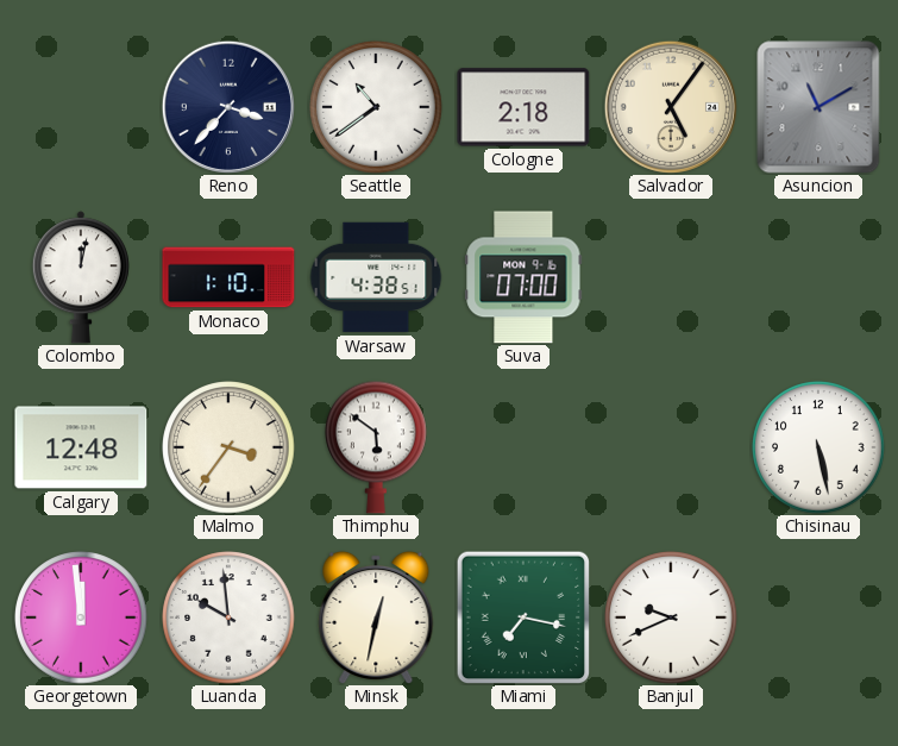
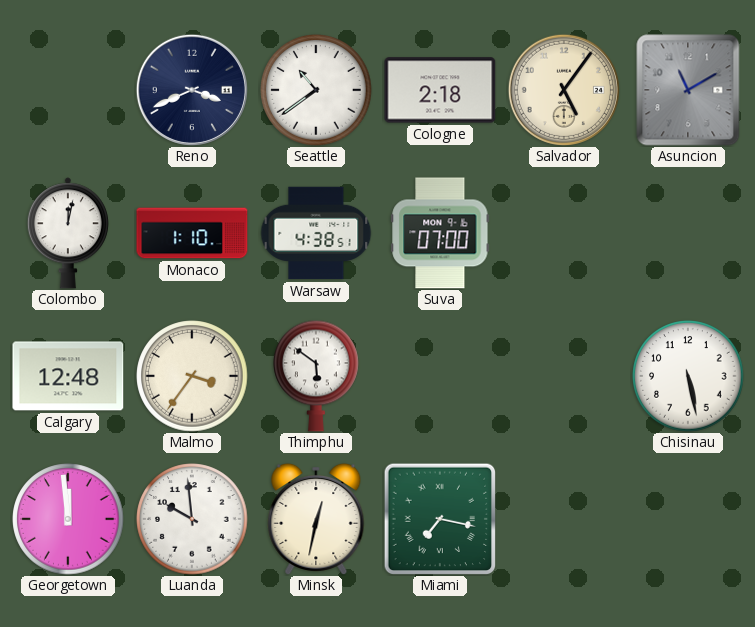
Reno: 3:37 -> 3:41 (192, 90)
Banjul: 9:41 -> none (671, 618)
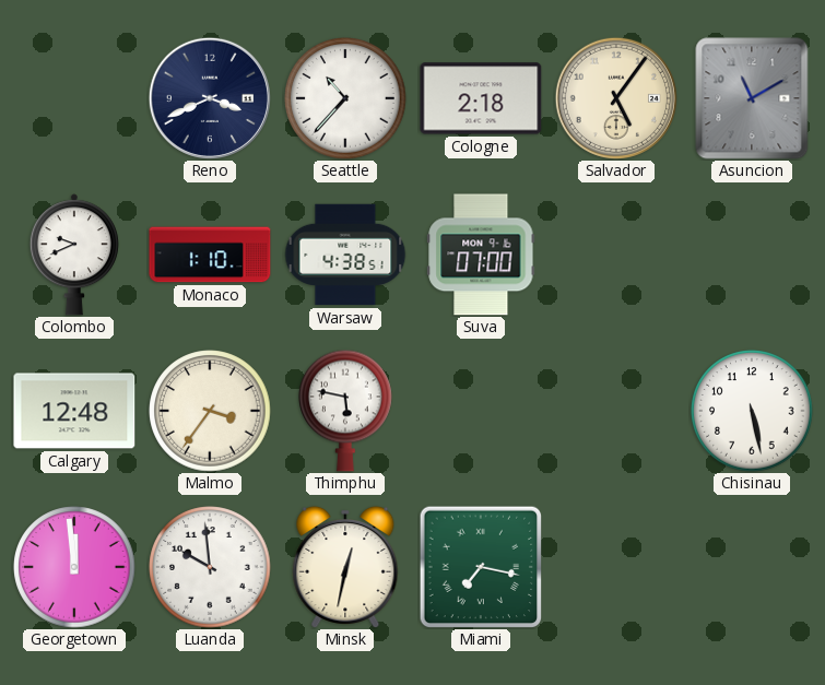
Seattle: 10:39 -> 10:37 (345, 98)
Colombo: 12:02 -> 9:41 (74, 255)
Thimphu: 5:51 -> 5:47 (346, 411)
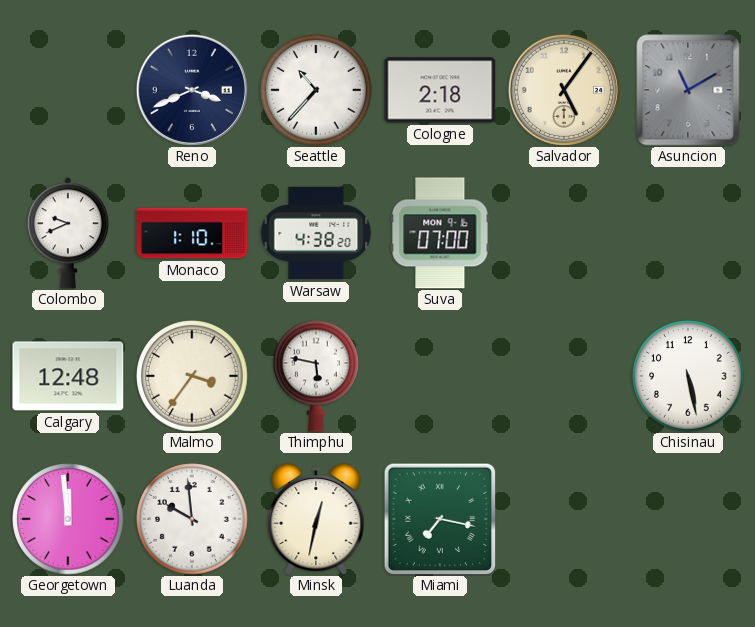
Warsaw: 4:38:51 -> 4:38:20 (316, 233)
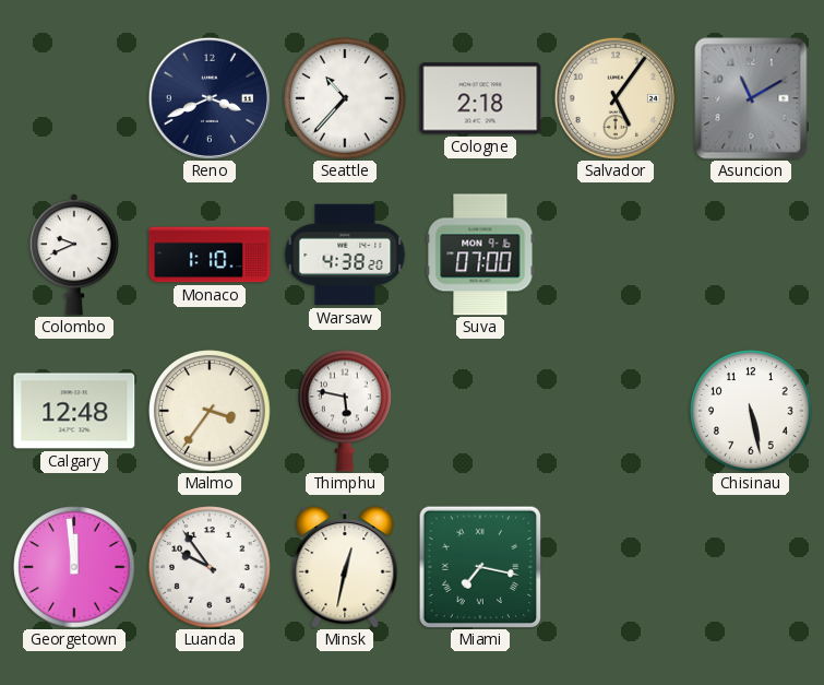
Luanda: 9:59 -> 9:54 (210, 567)
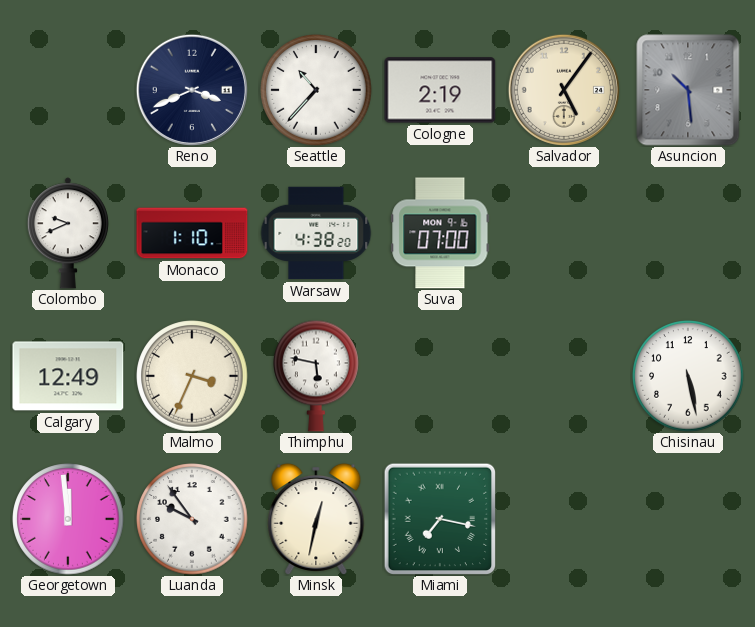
Cologne: 2:18 -> 2:19 (440, 90)
Asuncion: 11:10 -> 10:29 (688, 90)
Calgary: 12:48 -> 12:49 (68, 376)
Malmo: 3:36 -> 3:34 (192, 376)
